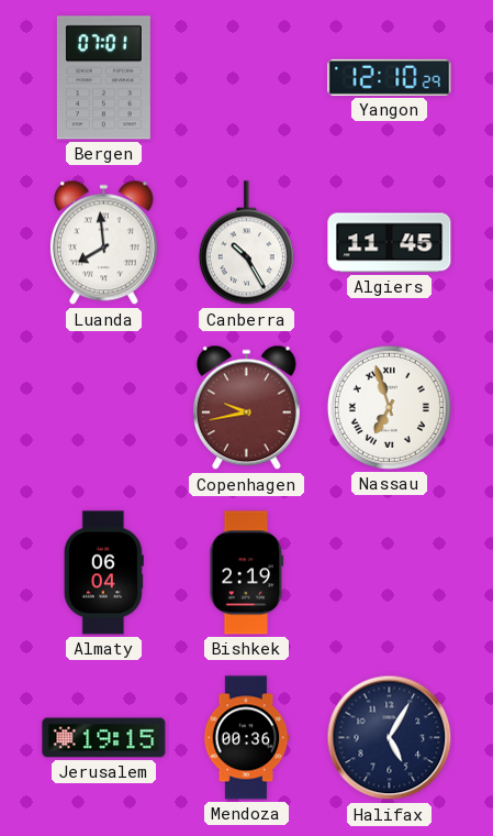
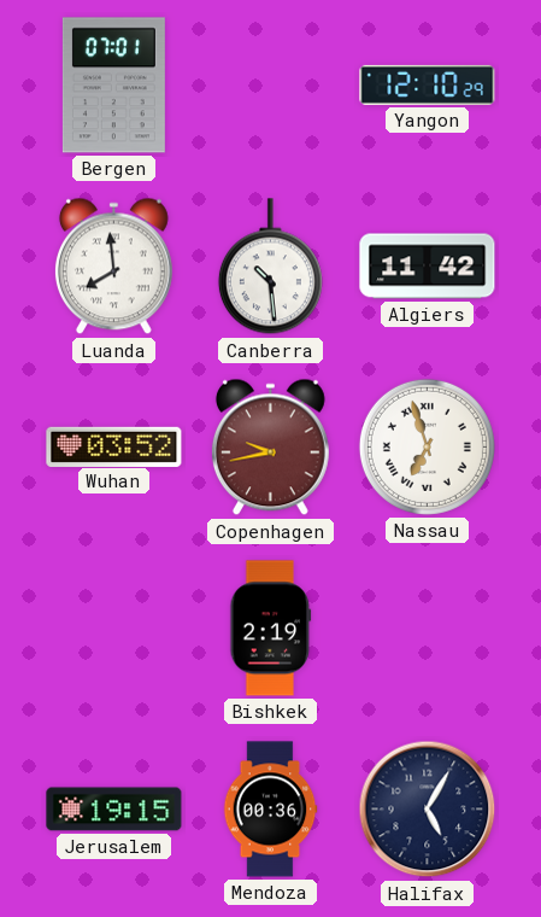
Canberra: 10:25 -> 10:29 (270, 267)
Algiers: 11:45 -> 11:42 (428, 267)
Wuhan: none -> 03:52 (114, 446)
Almaty: 06:04 -> none (103, 573)
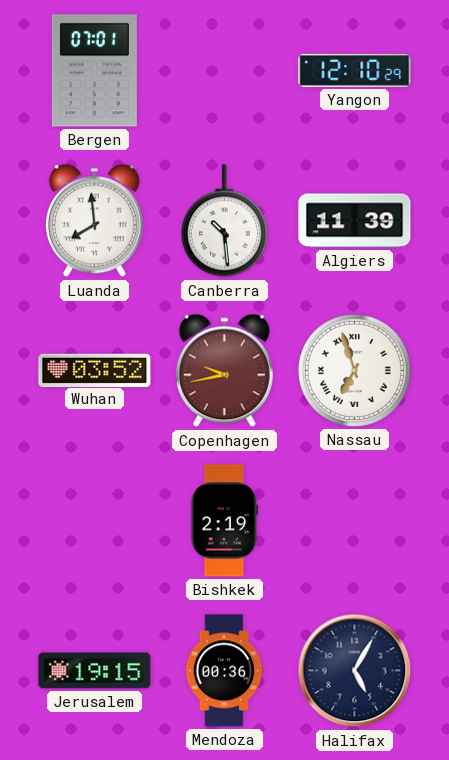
Algiers: 11:42 -> 11:39 (355, 221)
